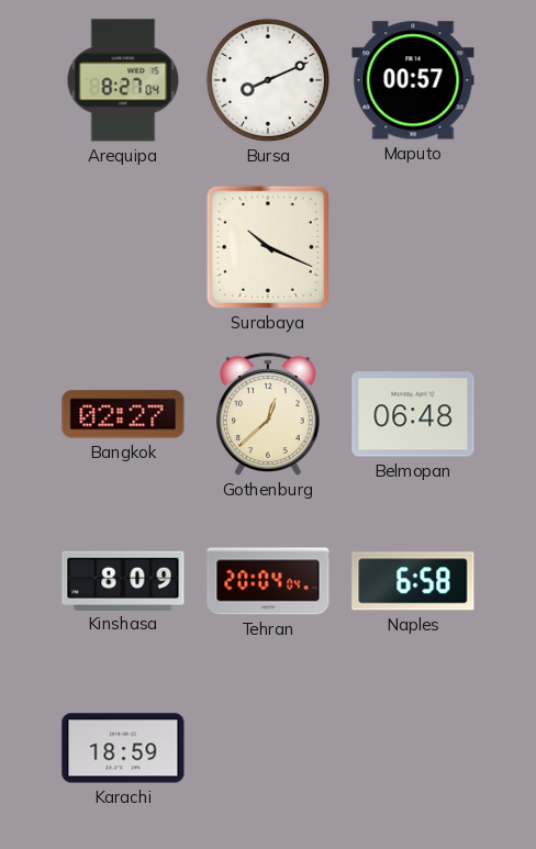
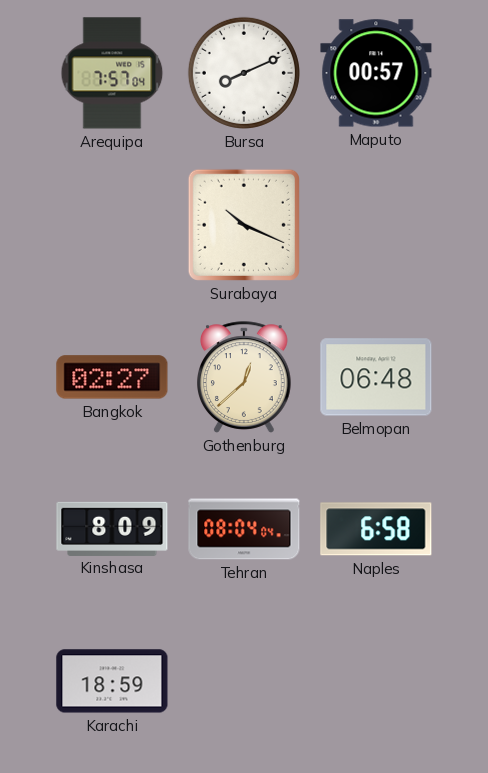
Arequipa: 8:27 -> 7:57 (112, 73)
Tehran: 20:04 -> 08:04 (244, 529)
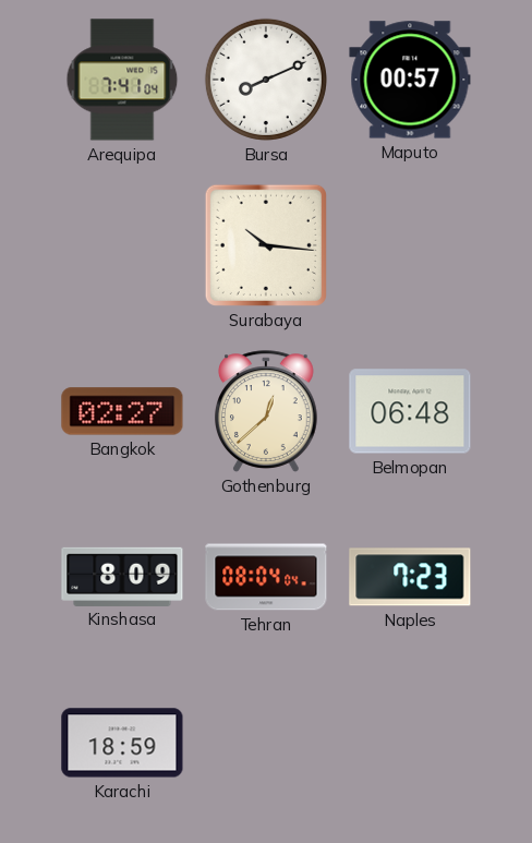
Arequipa: 7:57 -> 7:41 (122, 80)
Surabaya: 10:19 -> 10:16 (266, 245)
Naples: 6:58 -> 7:23 (410, 577)
